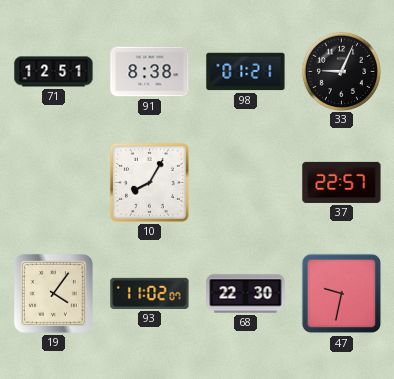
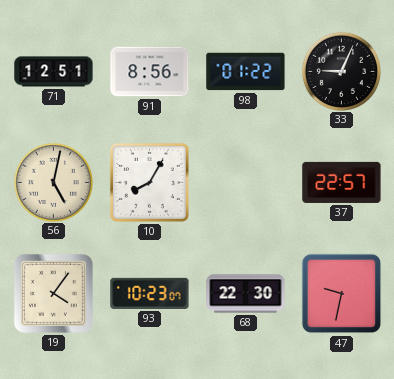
91: 8:38 -> 8:56 (150, 72)
98: 01:21 -> 01:22 (246, 72)
56: none -> 5:02 (53, 182)
93: 11:02 -> 10:23 (150, 293)
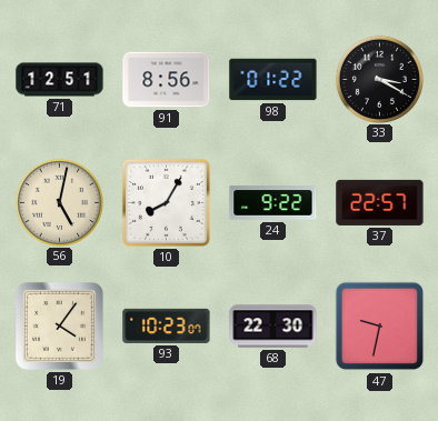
33: 9:04 -> 3:20 (379, 79)
24: none -> 9:22 (273, 203)
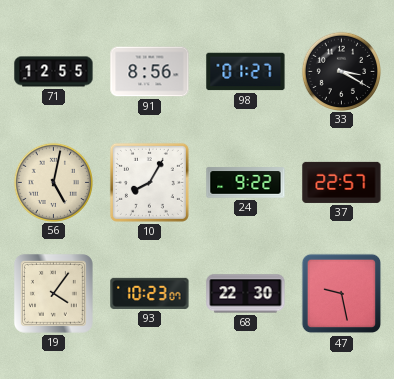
71: 12:51 -> 12:55 (54, 72)
98: 01:22 -> 01:27 (246, 72)
47: 9:32 -> 9:28 (342, 294)
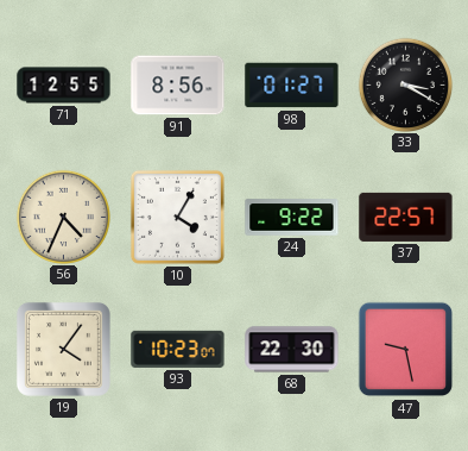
56: 5:02 -> 4:34 (63, 217)
10: 8:05 -> 4:05 (177, 217)
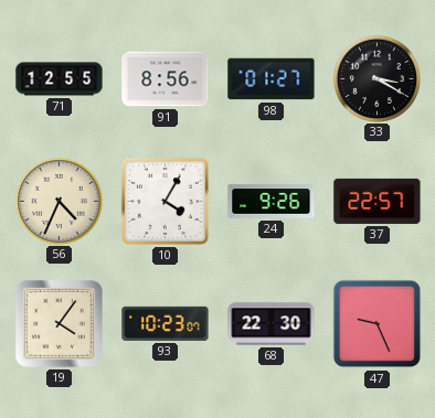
24: 9:22 -> 9:26 (272, 202)
47: 9:28 -> 9:26 (378, 324)
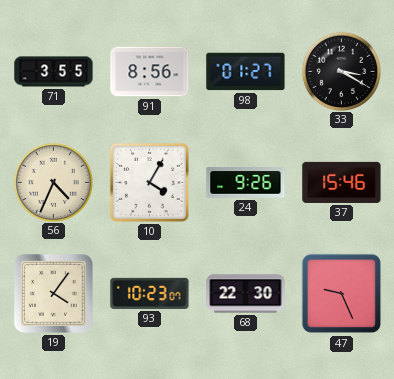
71: 12:55 -> 3:55 (54, 72)
37: 22:57 -> 15:46 (342, 182)
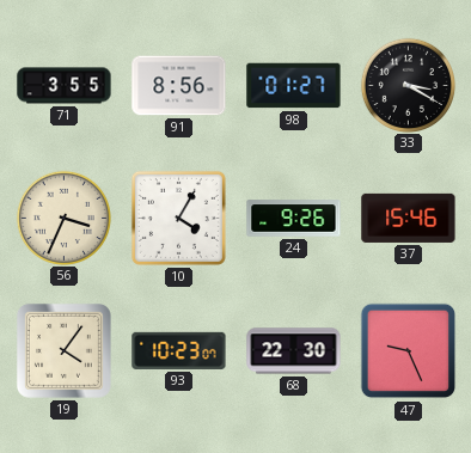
56: 4:34 -> 3:34 (63, 218)
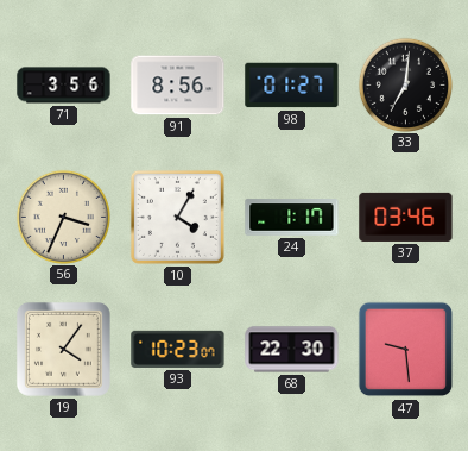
71: 3:55 -> 3:56 (64, 86)
33: 3:20 -> 7:01 (405, 84)
24: 9:26 -> 1:17 (292, 218)
37: 15:46 -> 03:46 (406, 217)
47: 9:26 -> 9:29 (406, 350)
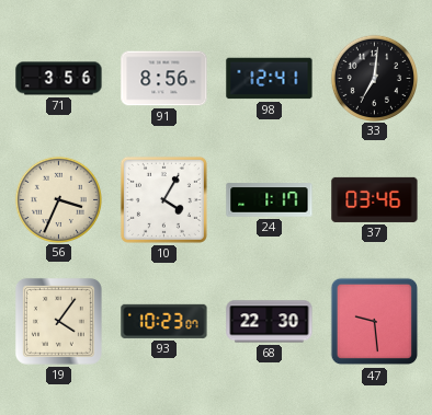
98: 01:27 -> 12:41 (270, 79)
